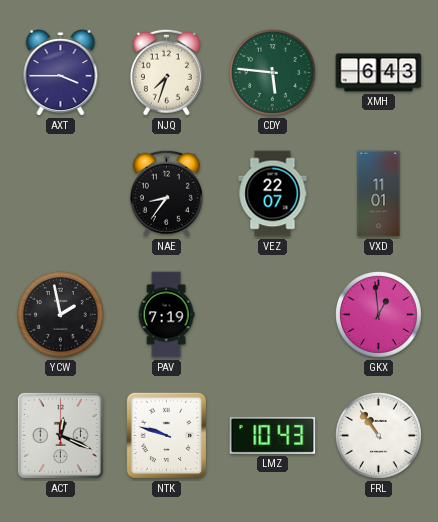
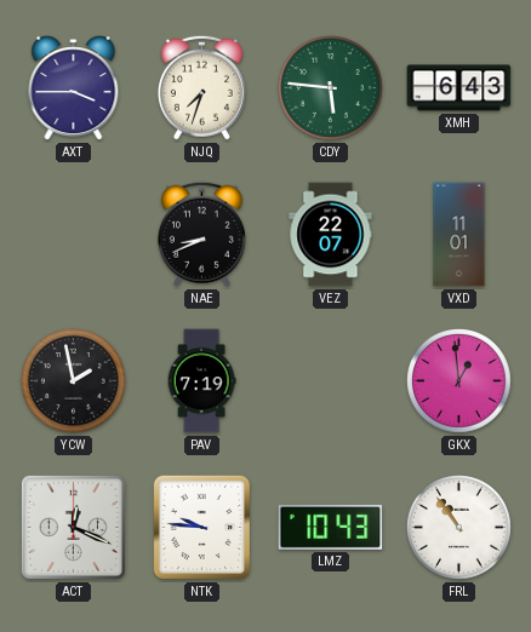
NAE: 8:36 -> 8:41 (201, 234)
NTK: 9:48 -> 9:46 (201, 528)
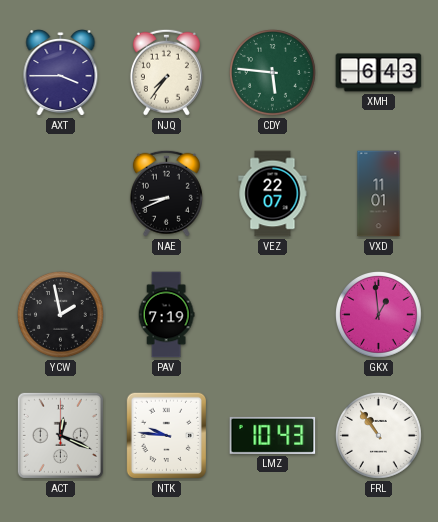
NJQ: 7:33 -> 7:36 (166, 72)
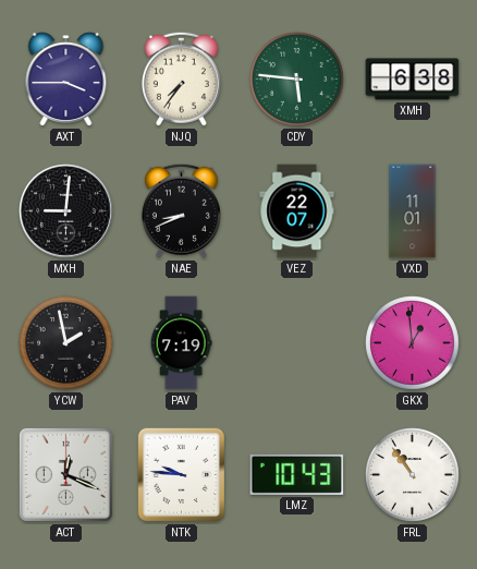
XMH: 6:43 -> 6:38 (413, 80)
MXH: none -> 9:01 (66, 211)
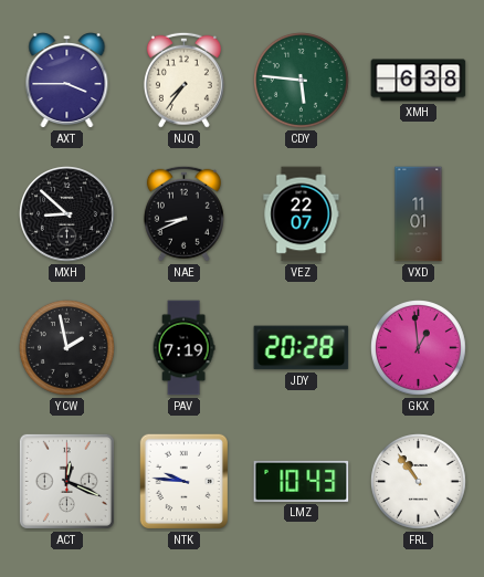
MXH: 9:01 -> 8:52 (67, 214)
JDY: none -> 20:28 (302, 348)
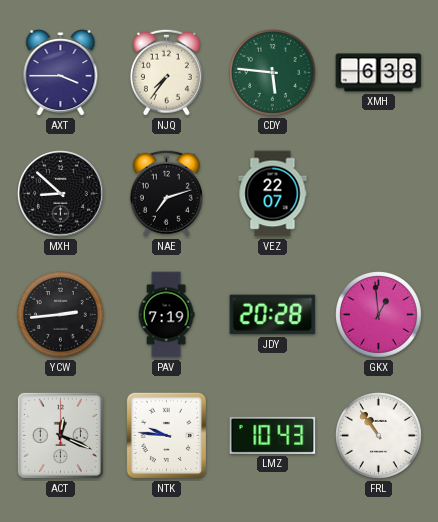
NAE: 8:41 -> 7:12 (166, 193)
VXD: 11:01 -> none (419, 214)
YCW: 1:58 -> 2:44 (61, 315)
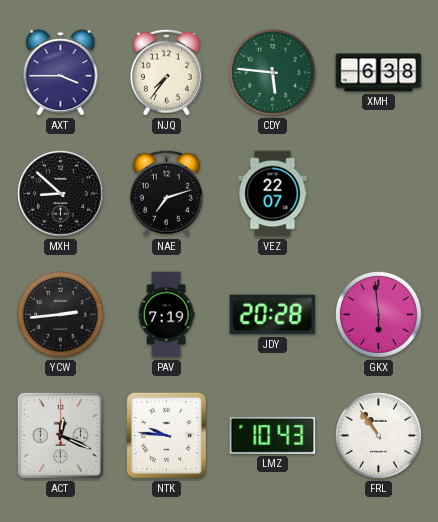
GKX: 12:59 -> 5:59 (379, 315)
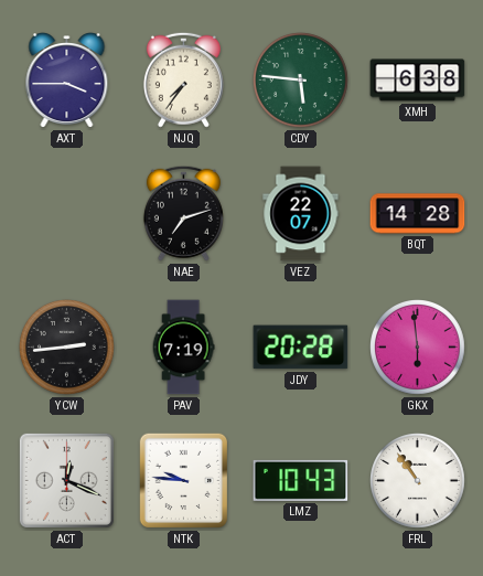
MXH: 8:52 -> none (61, 194)
BQT: none -> 14:28 (418, 214)
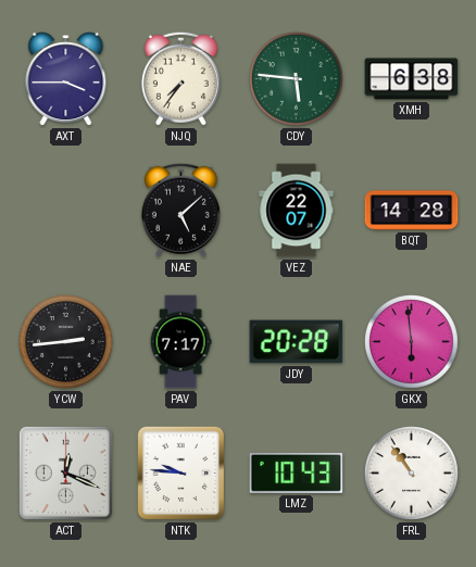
NAE: 7:12 -> 5:08 (180, 210)
PAV: 7:19 -> 7:17 (180, 342)
